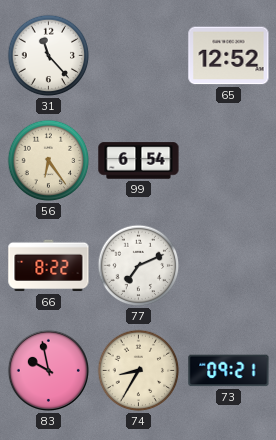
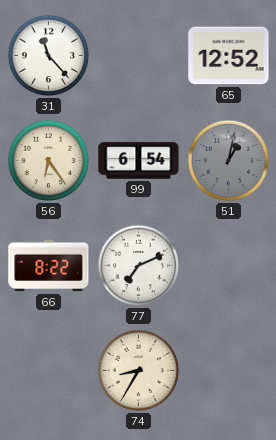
51: none -> 1:02 (229, 161)
83: 9:58 -> none (48, 370)
73: 09:21 -> none (229, 371)
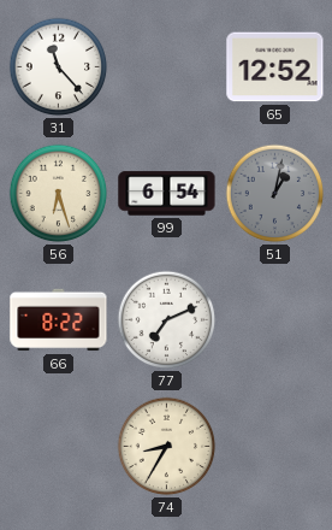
56: 6:24 -> 6:27 (59, 194)
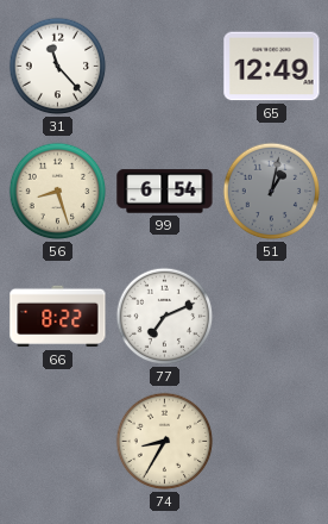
65: 12:52 -> 12:49 (272, 67)
56: 6:27 -> 8:27 (58, 192)
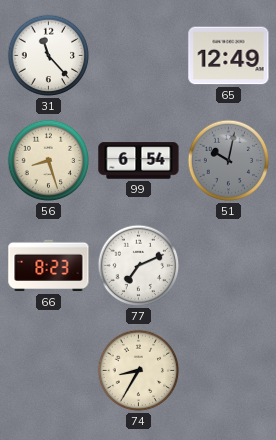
51: 1:02 -> 10:02 (229, 161)
66: 8:22 -> 8:23 (49, 266)
